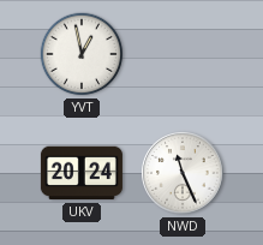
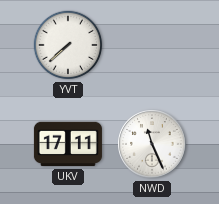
YVT: 12:58 -> 7:38 (68, 45)
UKV: 20:24 -> 17:11 (68, 144)
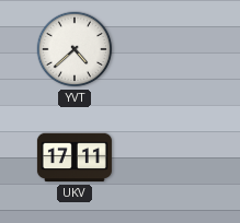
YVT: 7:38 -> 4:38 (75, 49)
NWD: 11:26 -> none (152, 144)
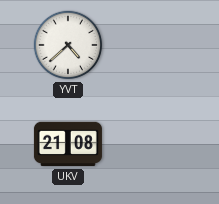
UKV: 17:11 -> 21:08 (68, 144)
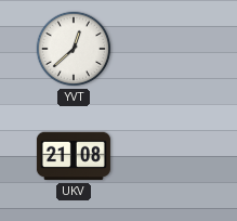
YVT: 4:38 -> 12:38 (74, 49)
